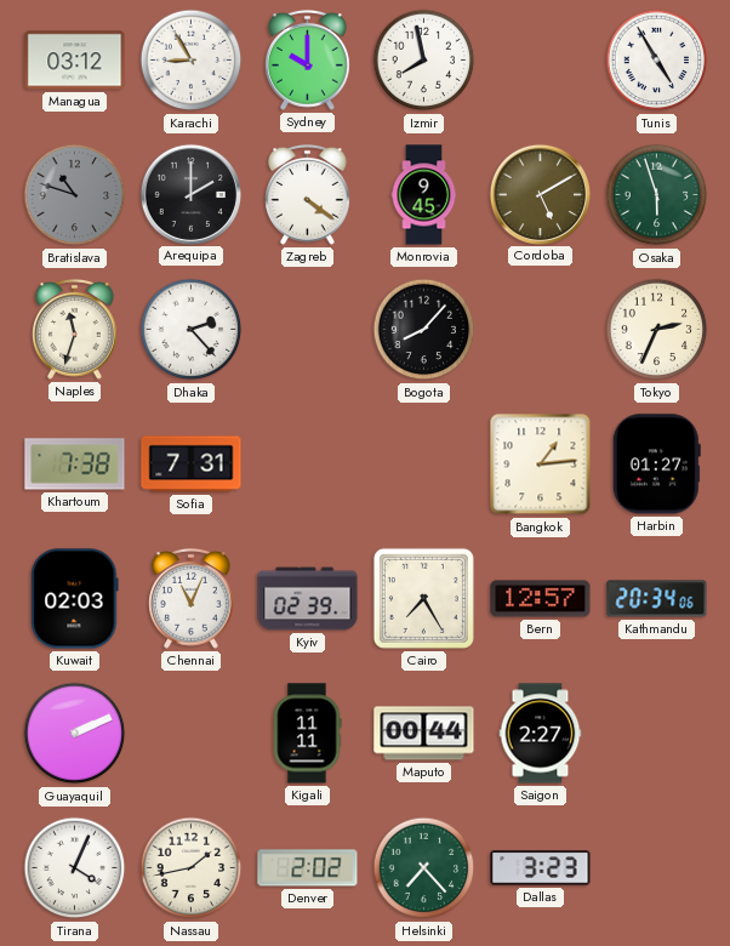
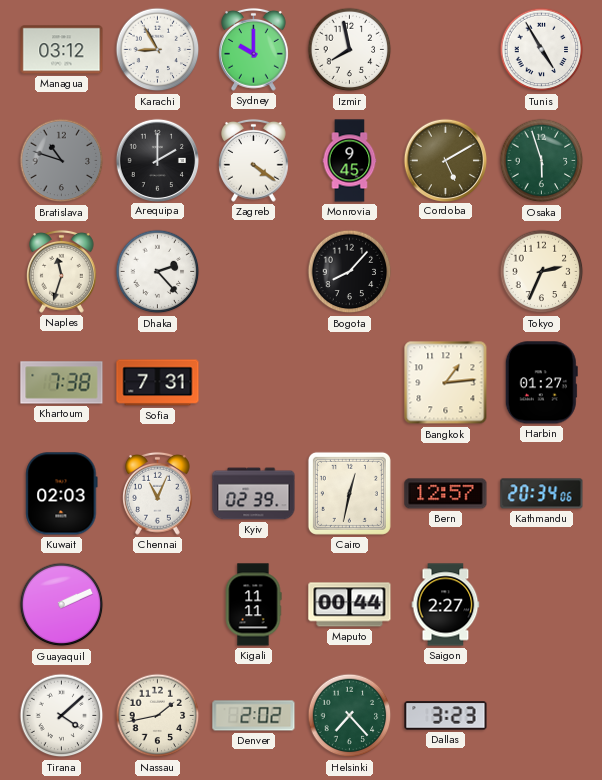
Cairo: 7:25 -> 12:32 (349, 493)
Tirana: 4:04 -> 4:08 (62, 716)
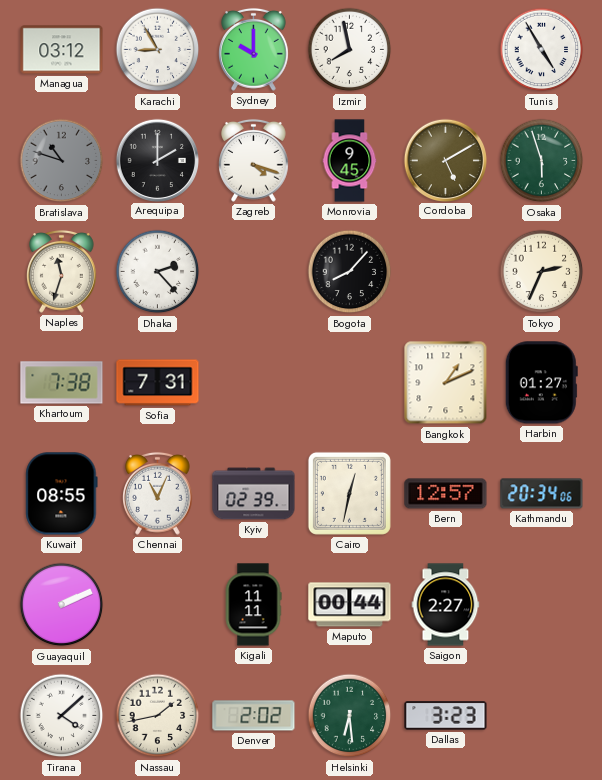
Zagreb: 4:21 -> 4:18 (254, 160)
Bangkok: 1:14 -> 1:11 (446, 383)
Kuwait: 02:03 -> 08:55 (62, 494)
Helsinki: 7:23 -> 6:29 (350, 716)
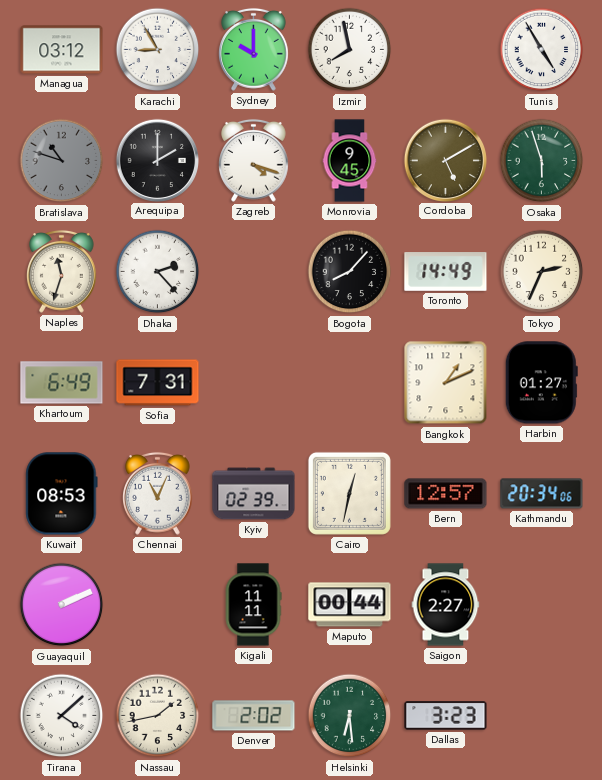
Toronto: none -> 14:49 (446, 272)
Khartoum: 7:38 -> 6:49 (62, 383)
Kuwait: 08:55 -> 08:53 (62, 494)
